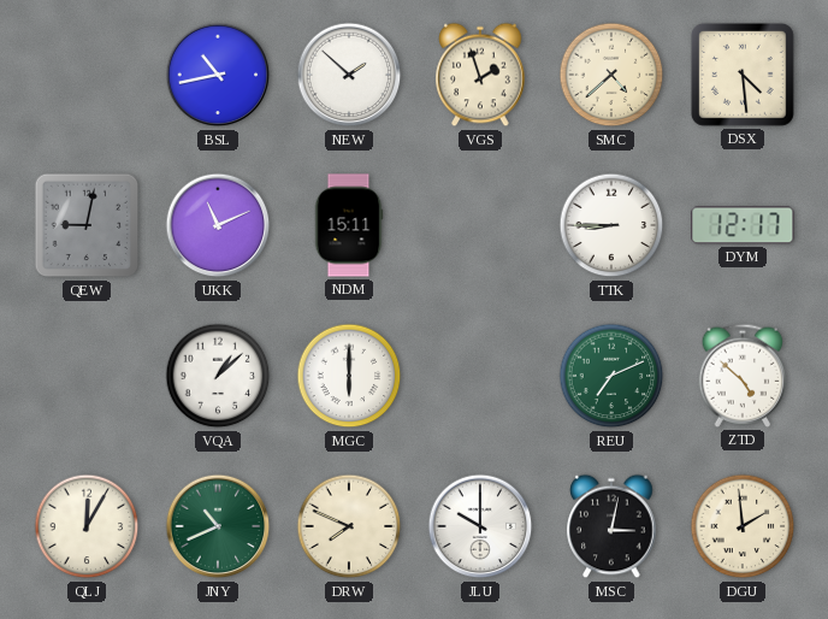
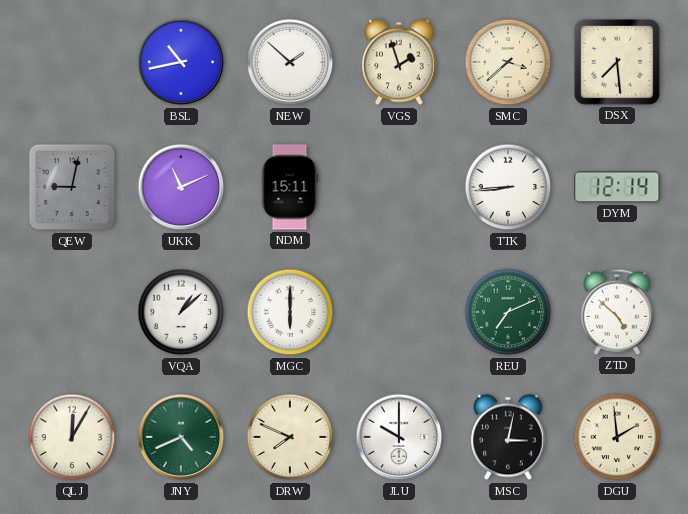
SMC: 4:38 -> 3:38 (508, 62)
DSX: 4:29 -> 7:29 (617, 62)
TTK: 8:45 -> 8:44 (508, 187)
DYM: 12:17 -> 12:14 (617, 187)
JNY: 10:41 -> 4:41 (181, 437)
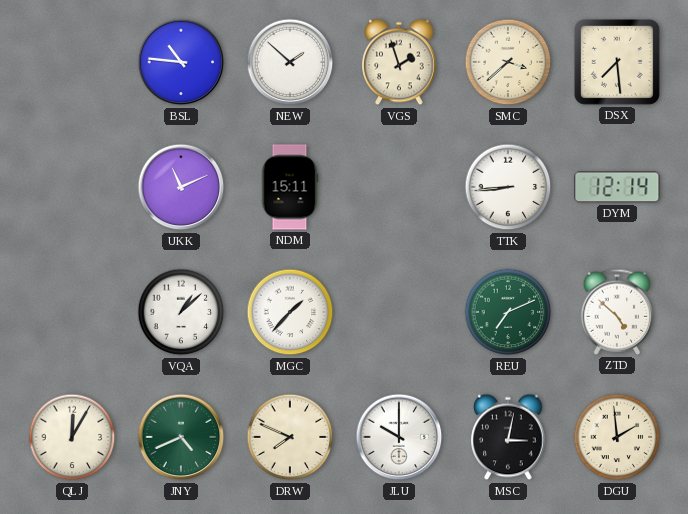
BSL: 10:43 -> 10:46 (181, 62)
QEW: 9:02 -> none (72, 187)
MGC: 6:00 -> 1:37 (290, 312)
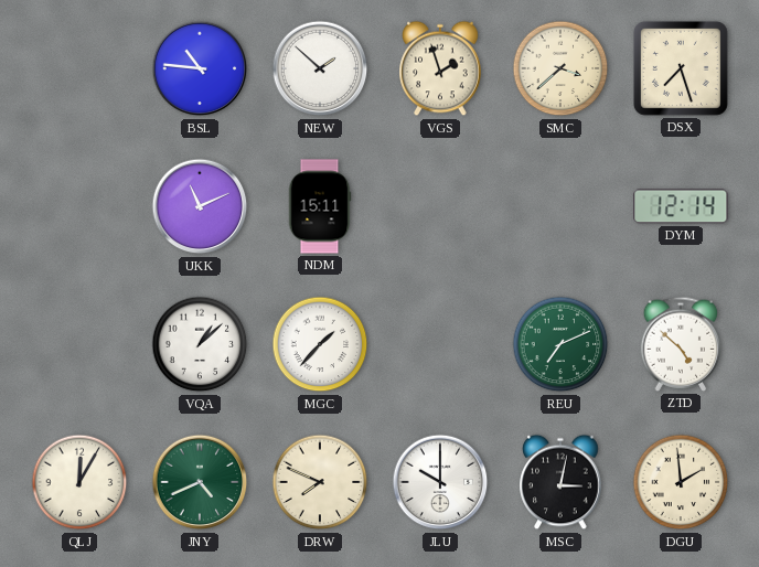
DSX: 7:29 -> 7:27 (681, 68)
TTK: 8:44 -> none (508, 187)
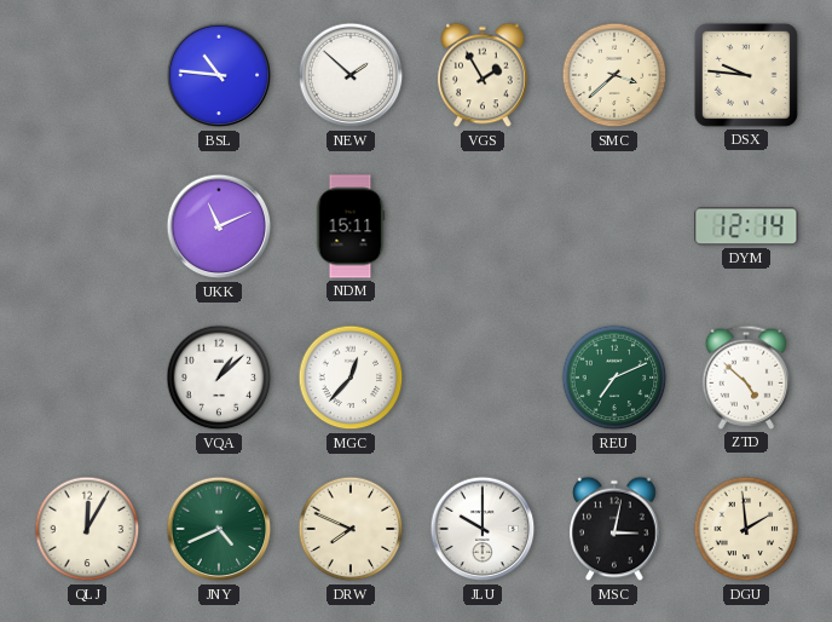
VGS: 1:57 -> 1:55 (483, 75)
DSX: 7:27 -> 9:46 (746, 75)
MGC: 1:37 -> 12:37 (351, 378)
